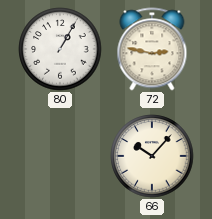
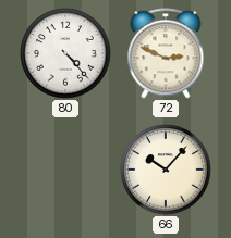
80: 1:05 -> 4:23 (65, 53)
72: 2:47 -> 2:49 (166, 53)
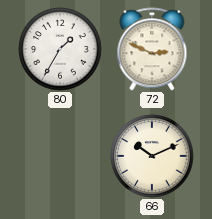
80: 4:23 -> 1:35 (60, 49)
66: 10:07 -> 10:11 (152, 156)
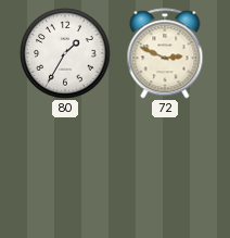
66: 10:11 -> none (152, 156)
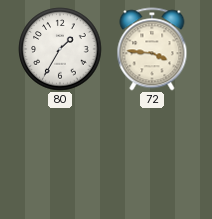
72: 2:49 -> 3:46 (152, 49)
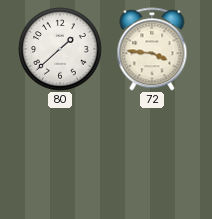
80: 1:35 -> 1:38 (60, 49)
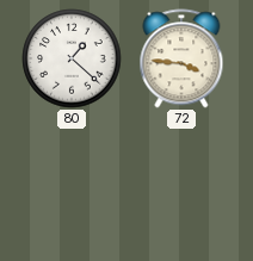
80: 1:38 -> 1:22 (72, 58)
